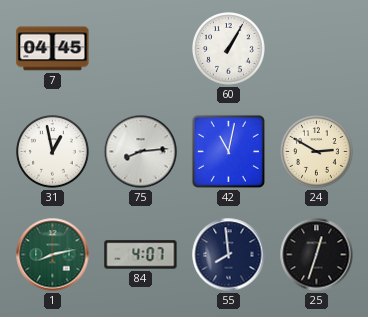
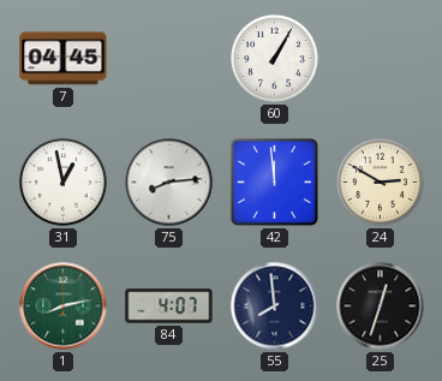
42: 11:02 -> 11:59 (274, 181)
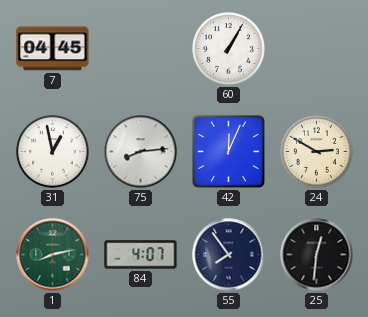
42: 11:59 -> 12:04 (228, 151)
55: 7:59 -> 7:54 (229, 255)
25: 12:33 -> 12:31 (317, 255)
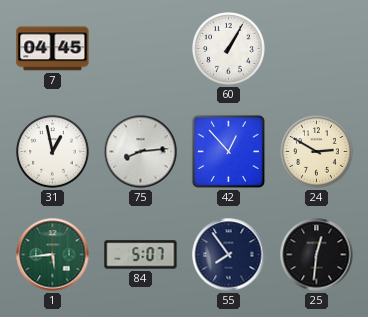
42: 12:04 -> 12:53 (228, 151)
1: 8:13 -> 5:44 (53, 255)
84: 4:07 -> 5:07 (141, 255)
